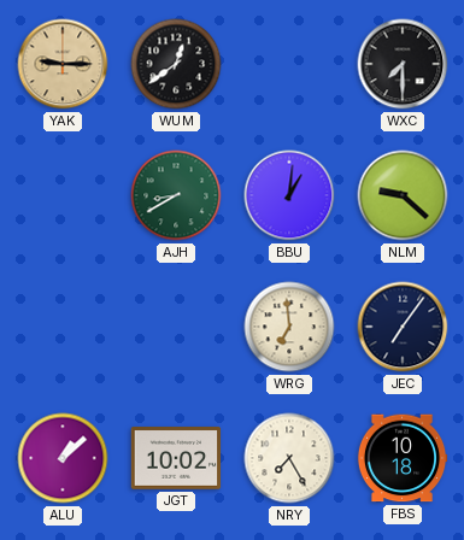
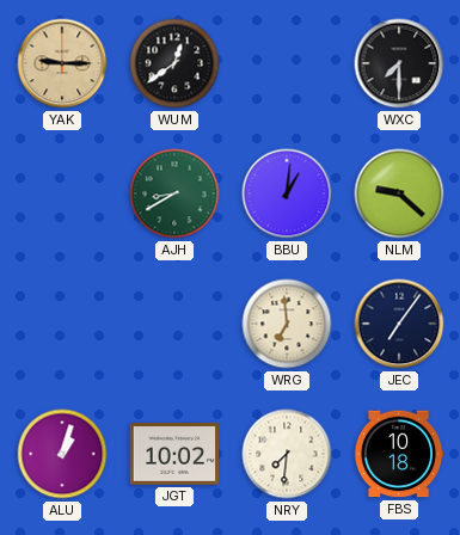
ALU: 1:08 -> 1:03 (62, 454)
NRY: 7:25 -> 7:31 (287, 454)
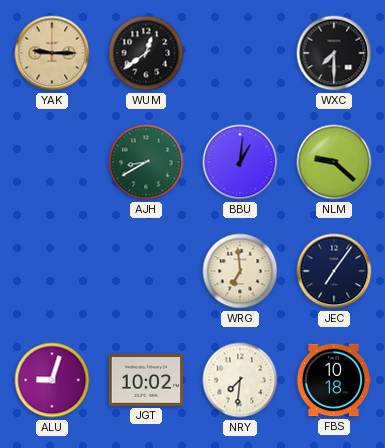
ALU: 1:03 -> 9:03 (52, 380)
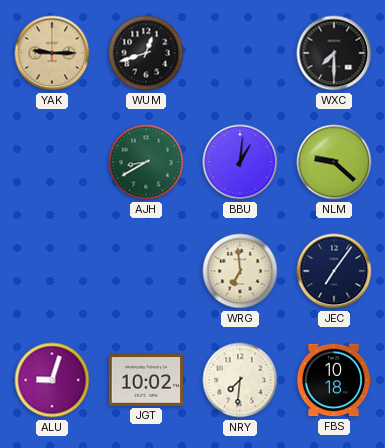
WUM: 12:39 -> 12:42 (146, 53)
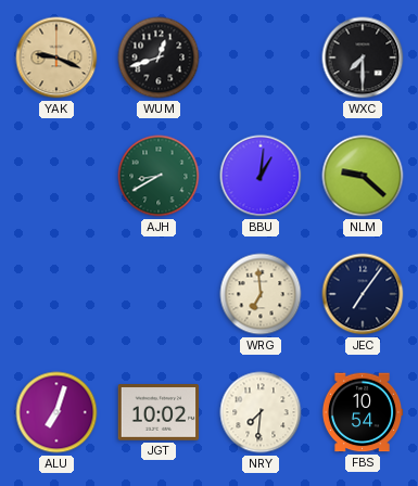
YAK: 9:15 -> 9:19 (56, 57)
ALU: 9:03 -> 7:03 (56, 412)
FBS: 10:18 -> 10:54 (363, 412)
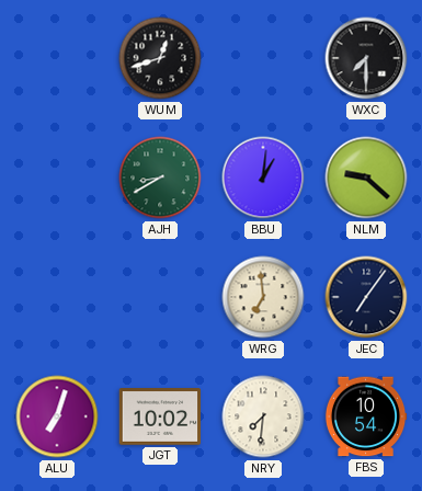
YAK: 9:19 -> none (56, 57)
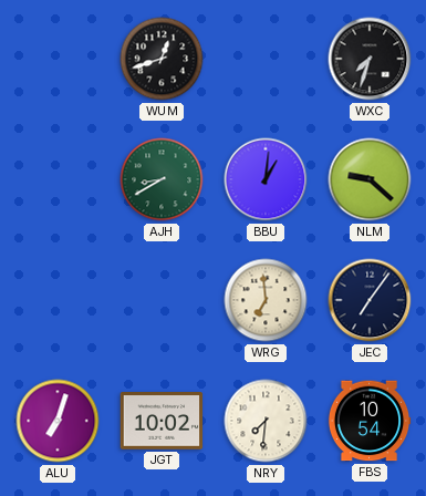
WXC: 7:30 -> 7:33 (370, 59)
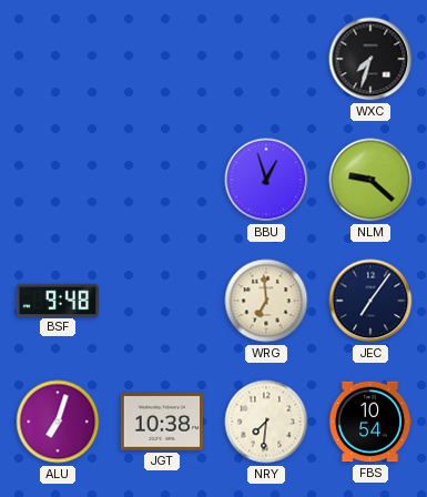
WUM: 12:42 -> none (162, 59)
AJH: 8:40 -> none (162, 179)
BBU: 1:01 -> 12:57 (266, 180)
BSF: none -> 9:48 (58, 300)
JGT: 10:02 -> 10:38 (162, 423)
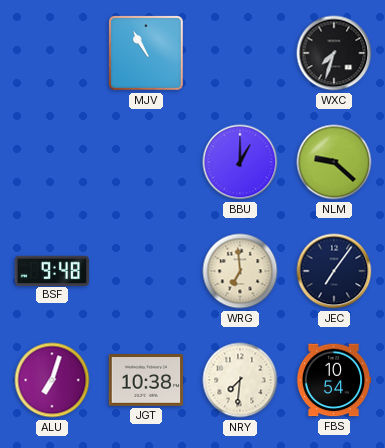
MJV: none -> 10:55 (147, 54)
BBU: 12:57 -> 1:00 (240, 162)
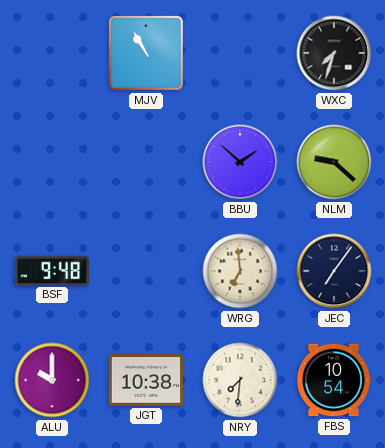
BBU: 1:00 -> 1:52 (240, 162)
ALU: 7:03 -> 10:00 (52, 380)
